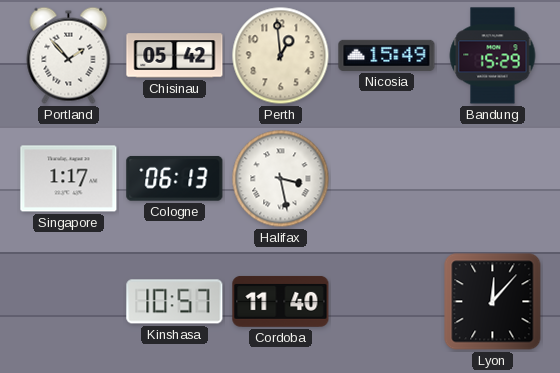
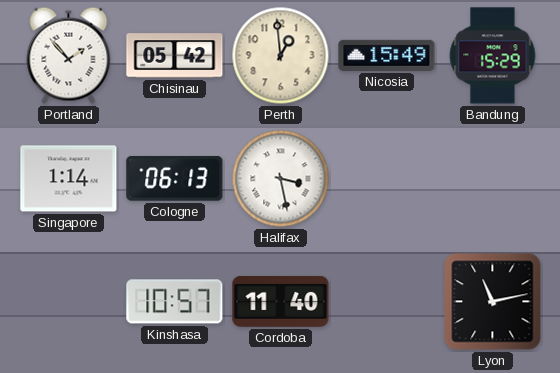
Singapore: 1:17 -> 1:14 (69, 179)
Lyon: 12:07 -> 11:13 (493, 302)
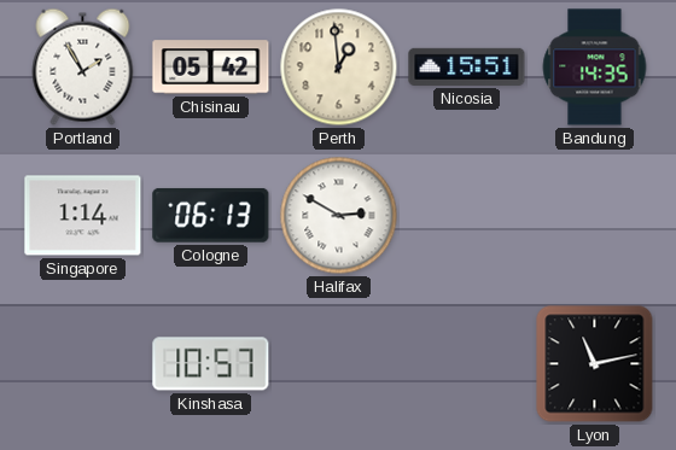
Portland: 1:53 -> 1:55 (83, 66)
Nicosia: 15:49 -> 15:51 (467, 66)
Bandung: 15:29 -> 14:35 (595, 68)
Halifax: 3:28 -> 2:50 (339, 216)
Cordoba: 11:40 -> none (281, 301)
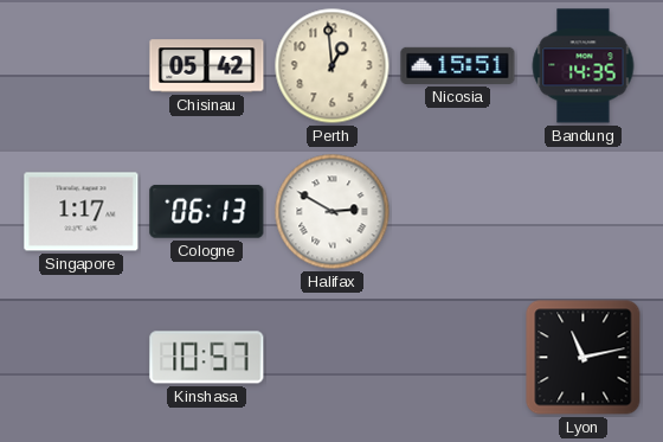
Portland: 1:55 -> none (83, 66)
Singapore: 1:14 -> 1:17 (82, 212)
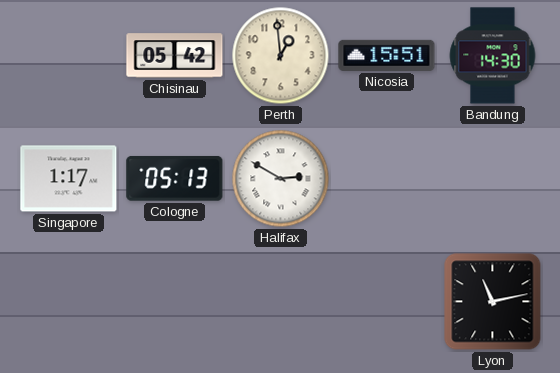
Bandung: 14:35 -> 14:30 (493, 56)
Cologne: 06:13 -> 05:13 (175, 178)
Kinshasa: 10:57 -> none (207, 358)
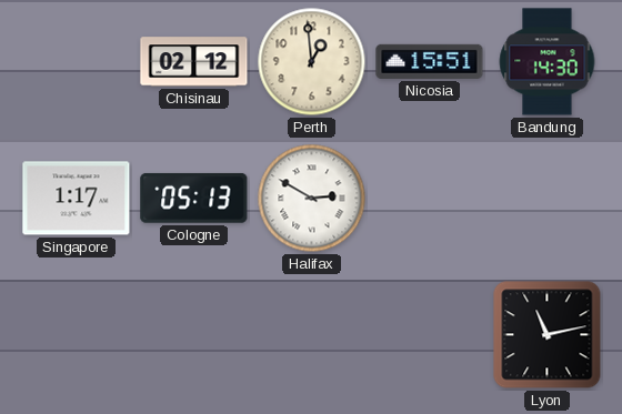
Chisinau: 05:42 -> 02:12 (194, 62)
